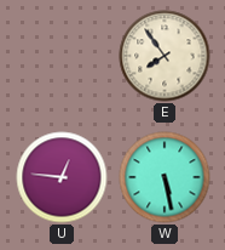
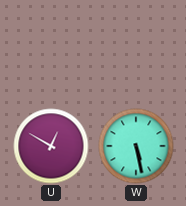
E: 7:54 -> none (165, 56)
U: 12:46 -> 12:50 (51, 146)
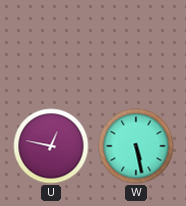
U: 12:50 -> 12:47 (51, 146)
